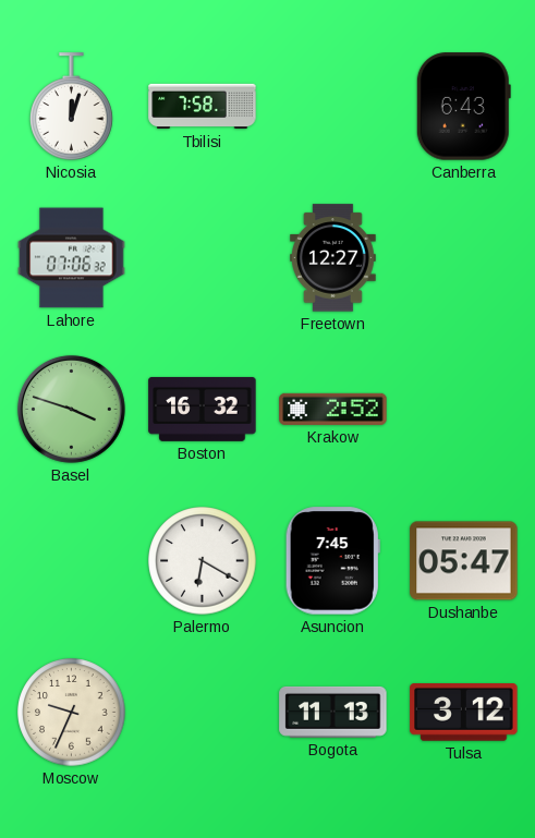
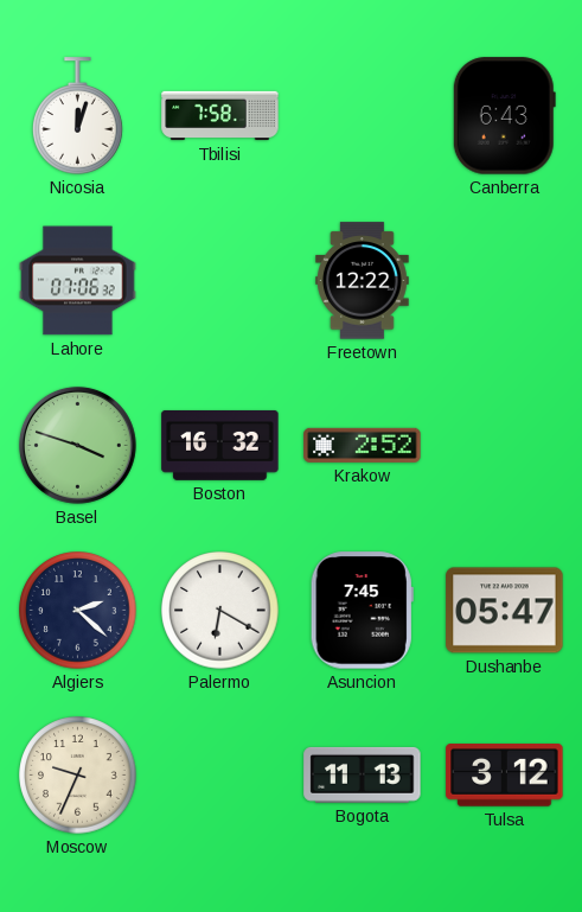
Freetown: 12:27 -> 12:22 (363, 281)
Algiers: none -> 2:22 (78, 611)
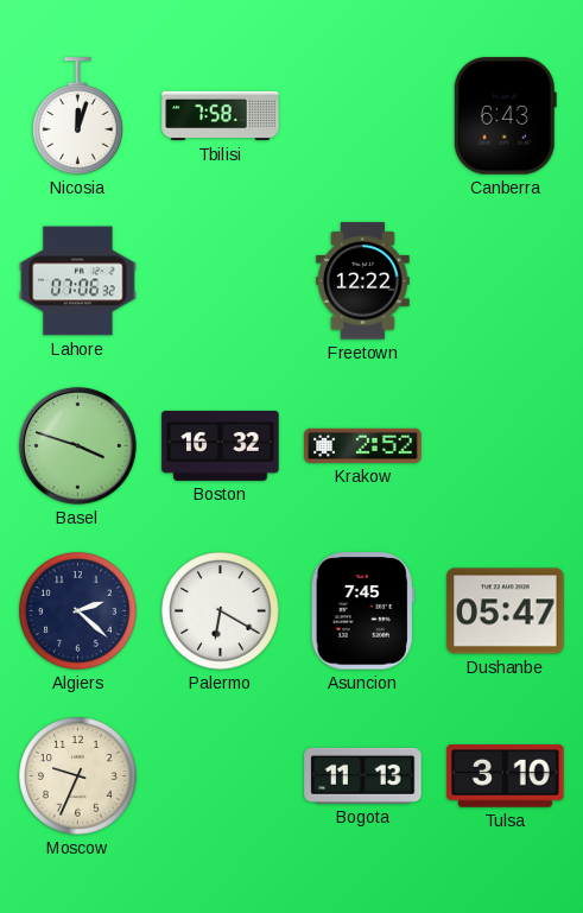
Tulsa: 3:12 -> 3:10 (506, 776)
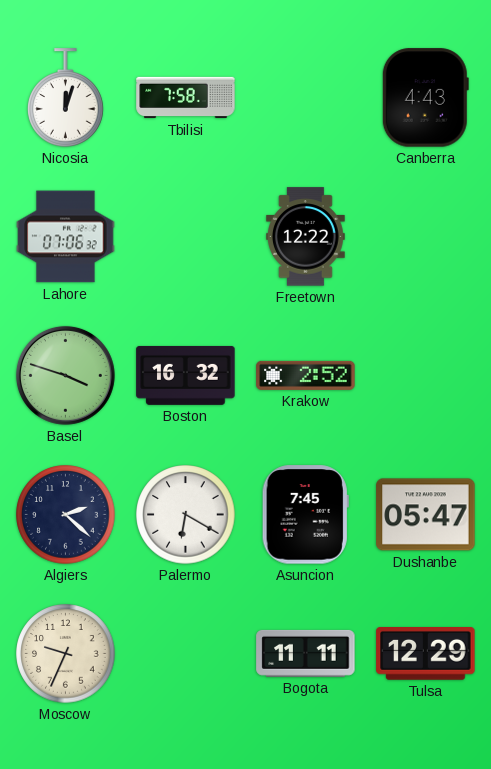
Canberra: 6:43 -> 4:43 (425, 98)
Bogota: 11:13 -> 11:11 (306, 653)
Tulsa: 3:10 -> 12:29 (426, 654)
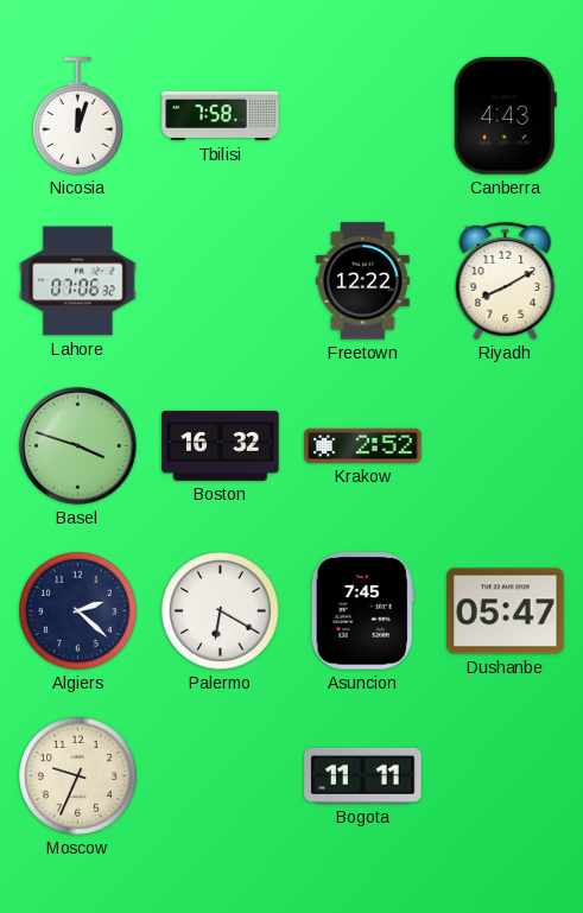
Riyadh: none -> 8:10 (506, 280)
Tulsa: 12:29 -> none (426, 654)
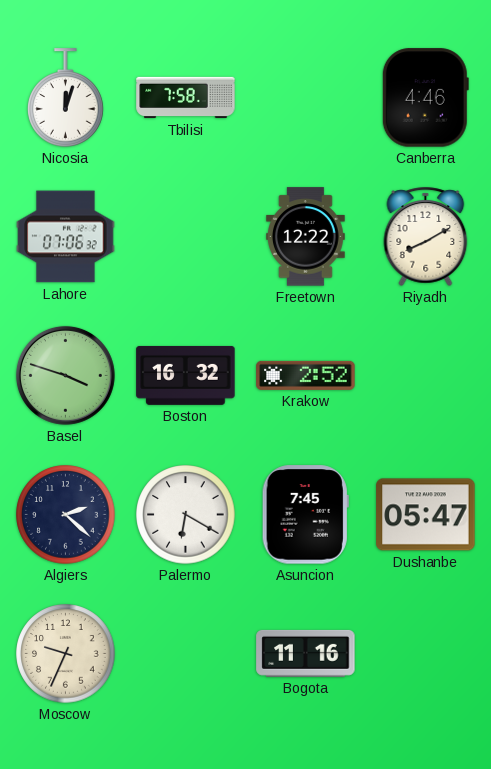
Canberra: 4:43 -> 4:46 (425, 98)
Bogota: 11:11 -> 11:16 (306, 653)
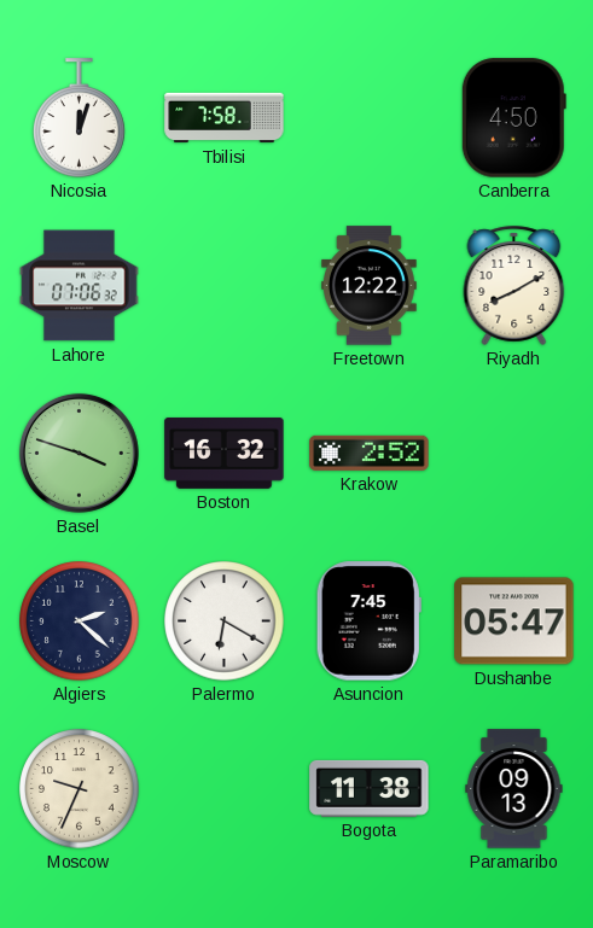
Canberra: 4:46 -> 4:50 (513, 118)
Bogota: 11:16 -> 11:38 (370, 788)
Paramaribo: none -> 09:13 (514, 789)
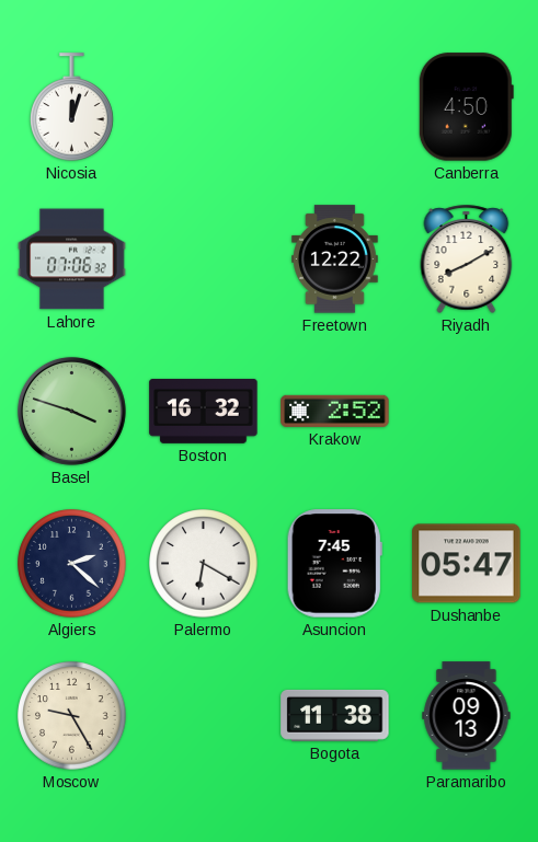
Tbilisi: 7:58 -> none (225, 118)
Moscow: 9:34 -> 9:25 (72, 716)
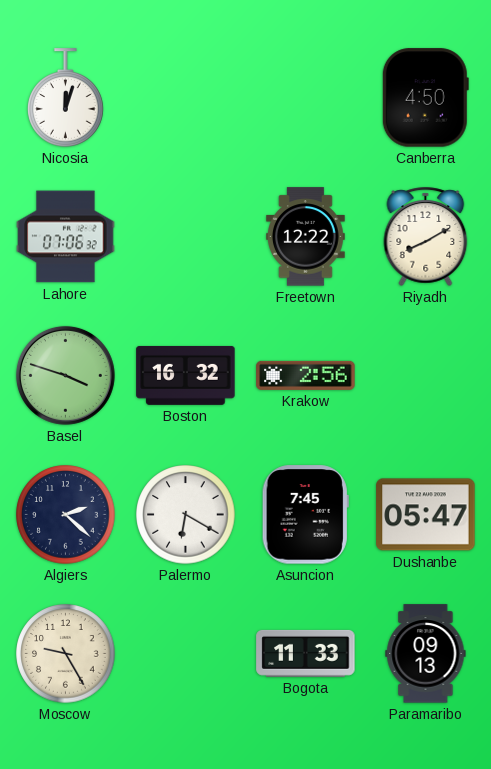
Krakow: 2:52 -> 2:56 (306, 375)
Bogota: 11:38 -> 11:33 (306, 653)
